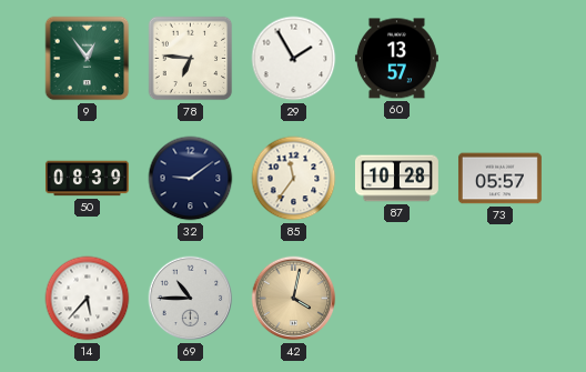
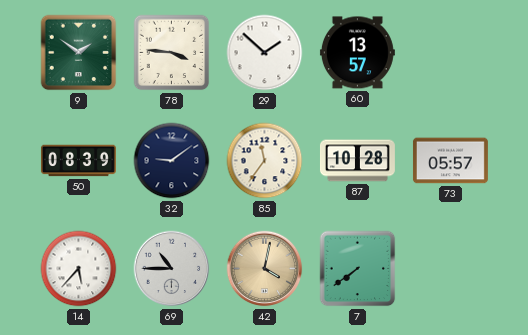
9: 12:54 -> 1:51 (79, 53)
78: 6:46 -> 3:46 (172, 53)
29: 1:55 -> 1:52 (265, 53)
7: none -> 7:39 (358, 269)
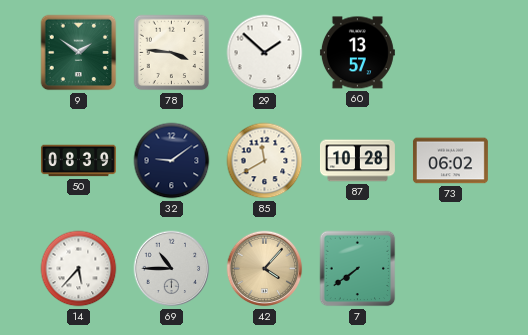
85: 11:36 -> 11:40 (265, 161)
73: 05:57 -> 06:02 (450, 161)
42: 4:02 -> 4:07 (265, 269)
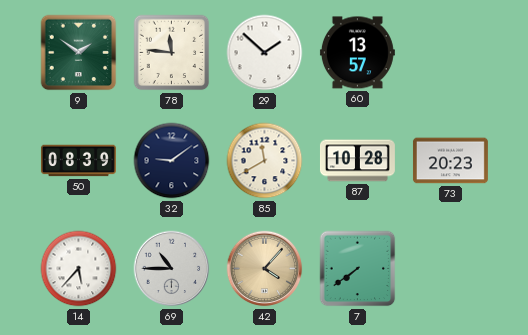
78: 3:46 -> 11:46 (172, 53)
73: 06:02 -> 20:23 (450, 161)
